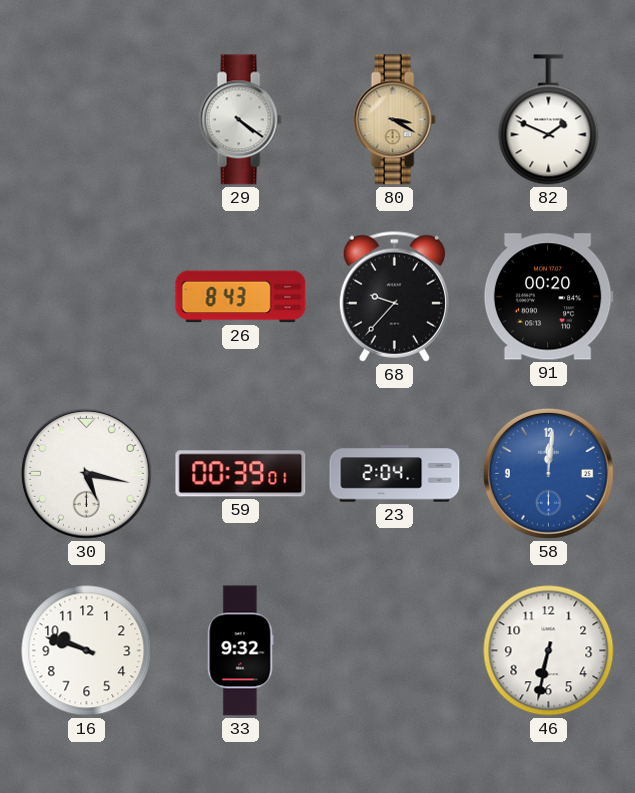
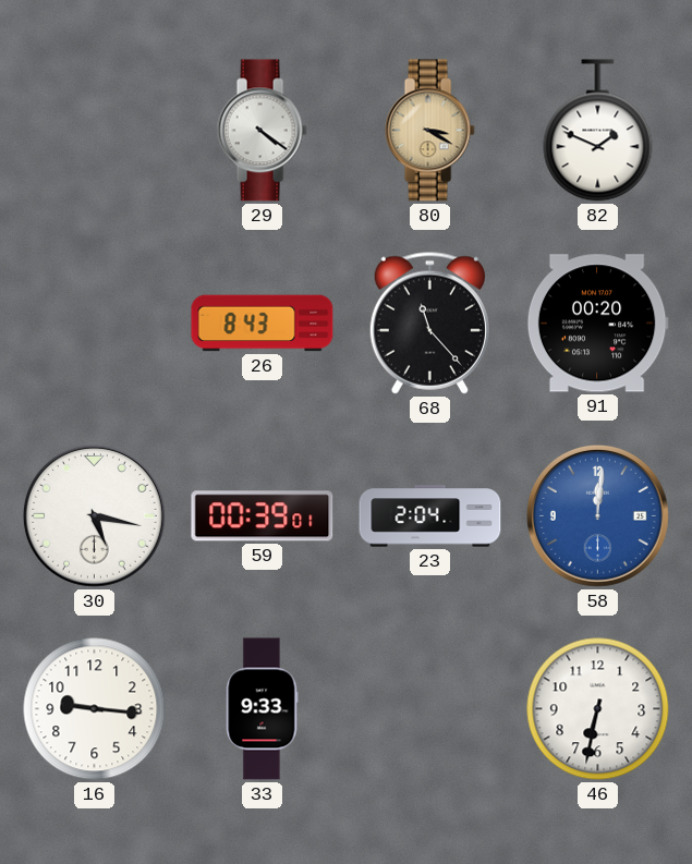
68: 9:37 -> 11:23 (429, 323)
16: 9:48 -> 9:16 (95, 709)
33: 9:32 -> 9:33 (263, 709)
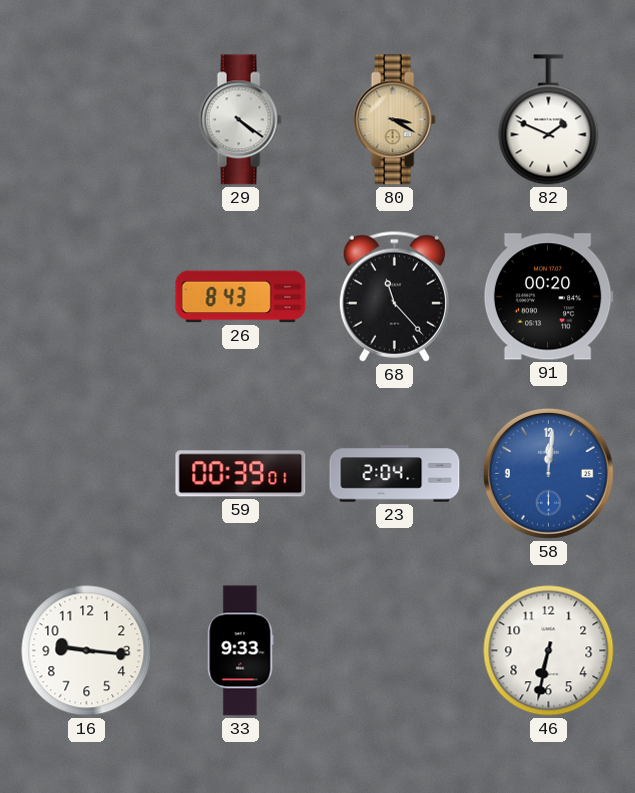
30: 5:17 -> none (94, 515)
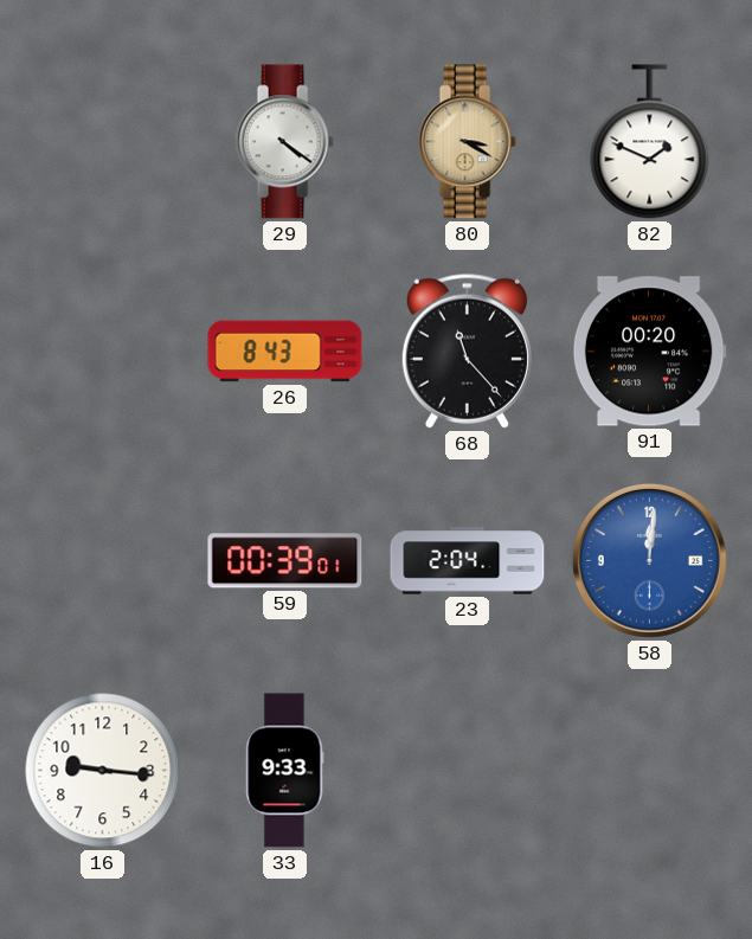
46: 6:32 -> none (549, 651)
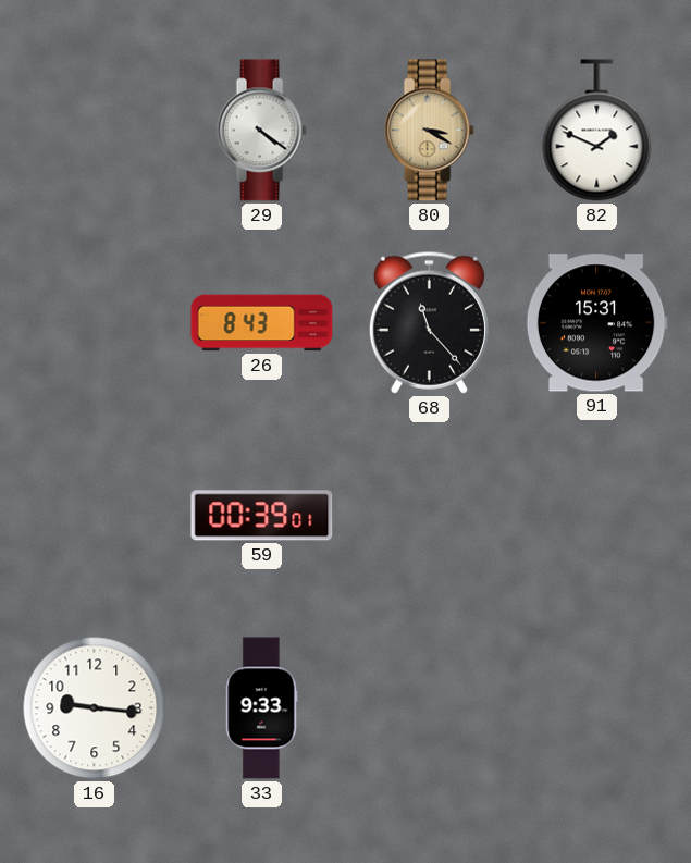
91: 00:20 -> 15:31 (596, 323)
23: 2:04 -> none (468, 561)
58: 12:01 -> none (649, 560)
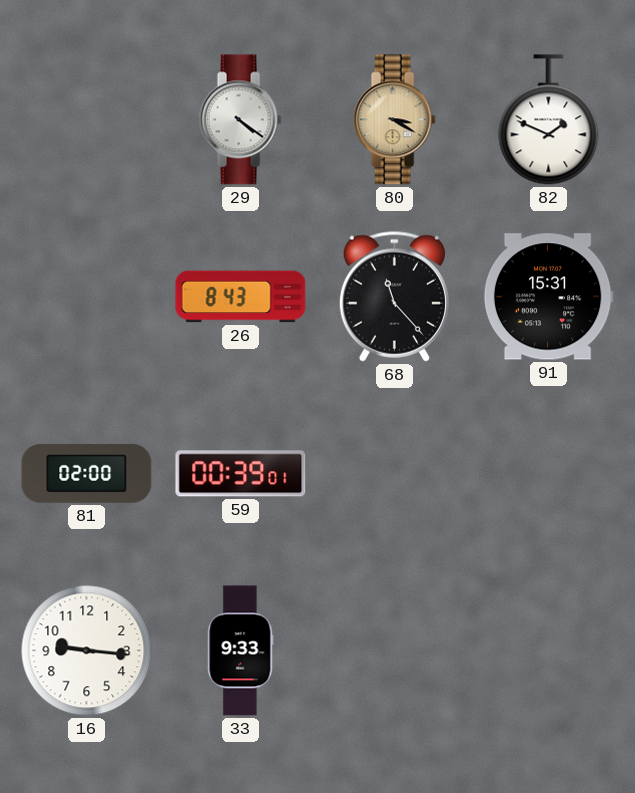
81: none -> 02:00 (87, 473)
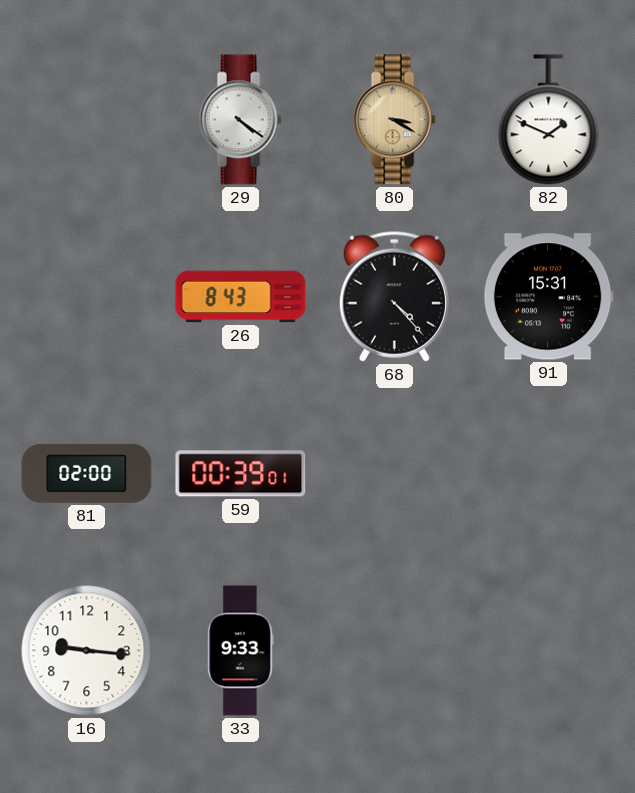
68: 11:23 -> 4:23 (394, 296)
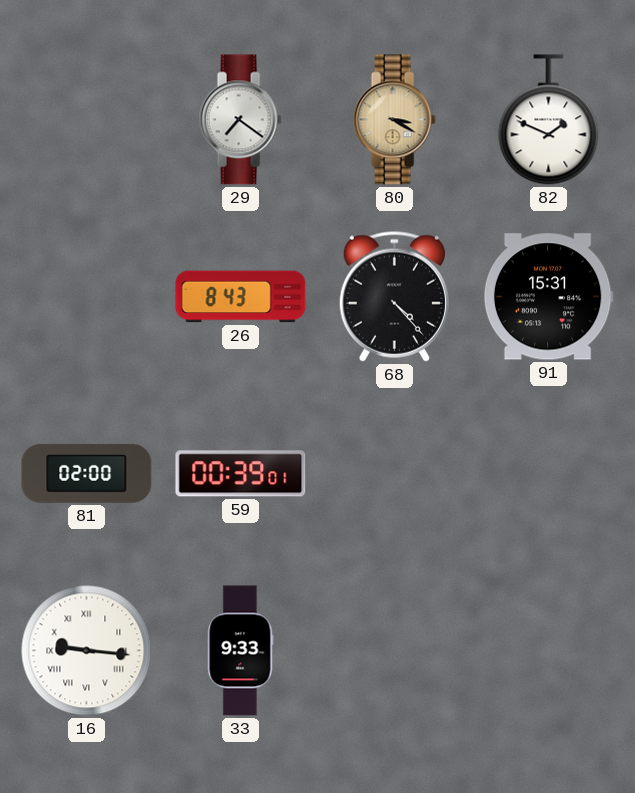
29: 4:21 -> 7:21 (240, 120)
16 numerals: Arabic -> Roman (87, 651)
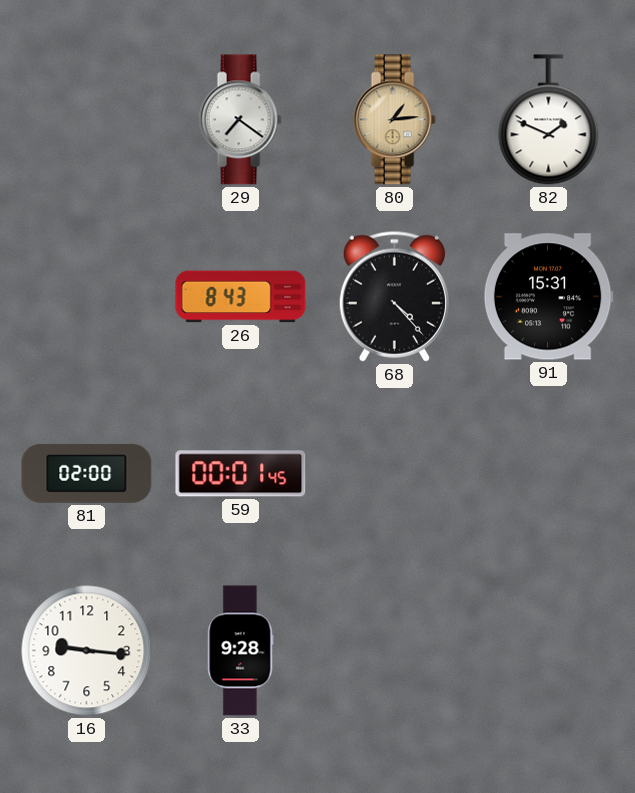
80: 3:20 -> 1:14 (394, 120)
59: 00:39 -> 00:01 (241, 474)
16 numerals: Roman -> Arabic (87, 651)
33: 9:33 -> 9:28 (241, 651)
